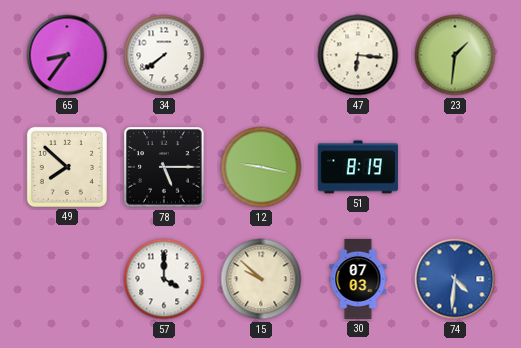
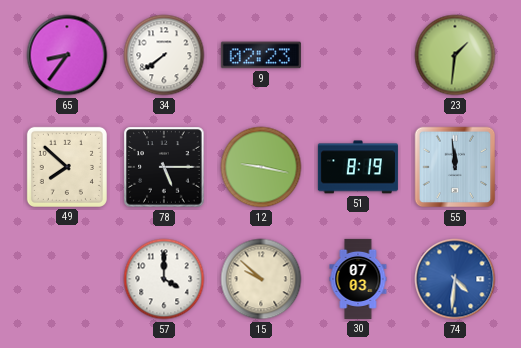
9: none -> 02:23 (261, 55)
47: 6:16 -> none (358, 55)
55: none -> 11:59 (455, 167)
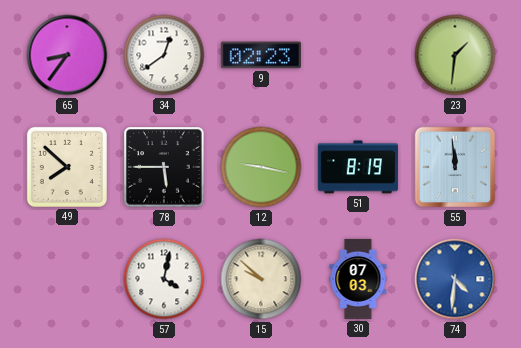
34: 7:39 -> 12:39 (164, 55)
78: 5:15 -> 5:45 (164, 167)
57: 4:00 -> 4:02 (164, 279)
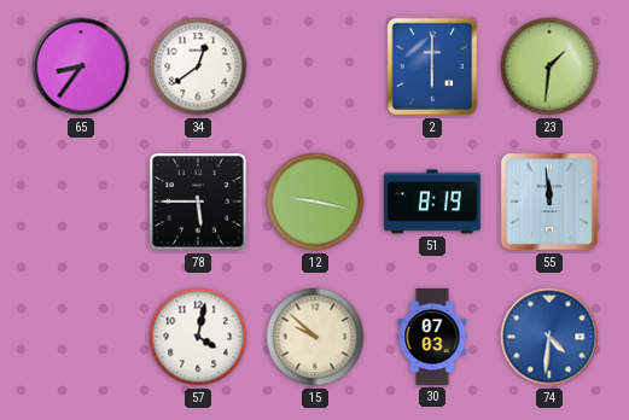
9: 02:23 -> none (261, 55)
2: none -> 6:00 (432, 66)
49: 7:52 -> none (67, 167)
